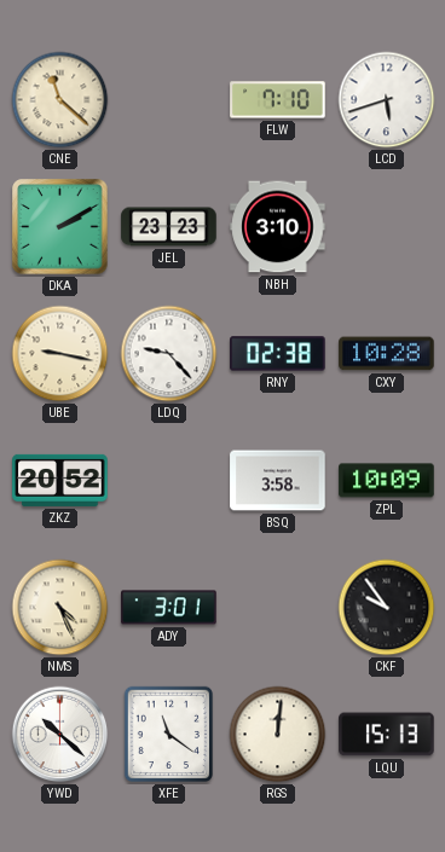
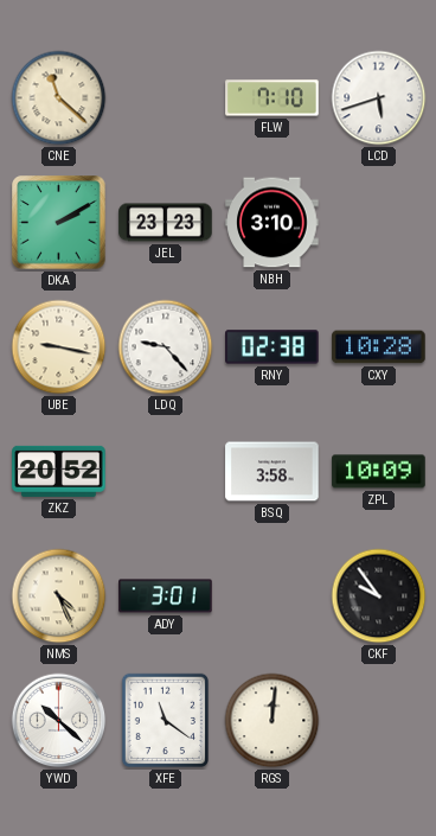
LQU: 15:13 -> none (387, 735)
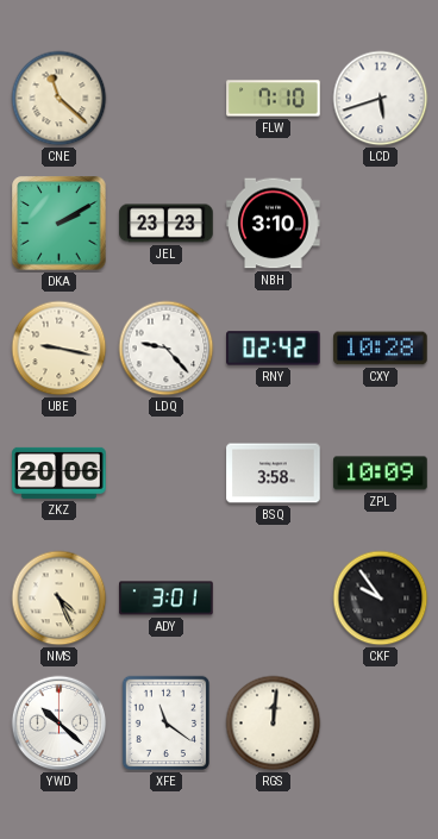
RNY: 02:38 -> 02:42 (274, 349)
ZKZ: 20:52 -> 20:06 (60, 472)
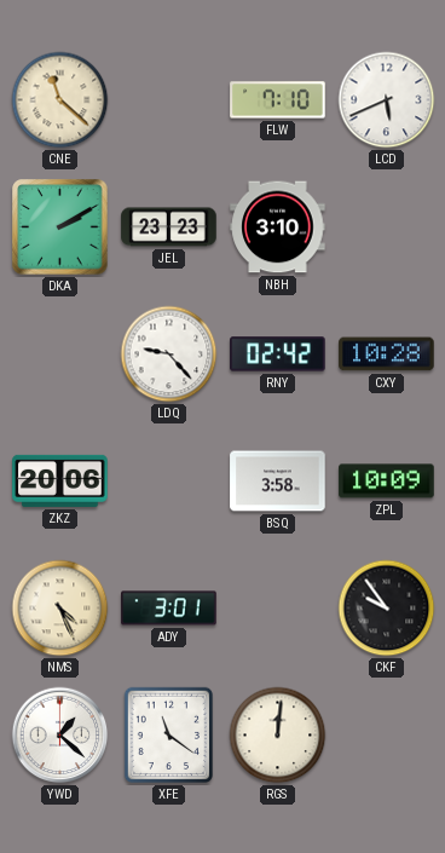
LCD: 5:42 -> 5:41 (387, 100)
UBE: 9:17 -> none (60, 349)
YWD: 10:22 -> 1:22 (60, 736)
